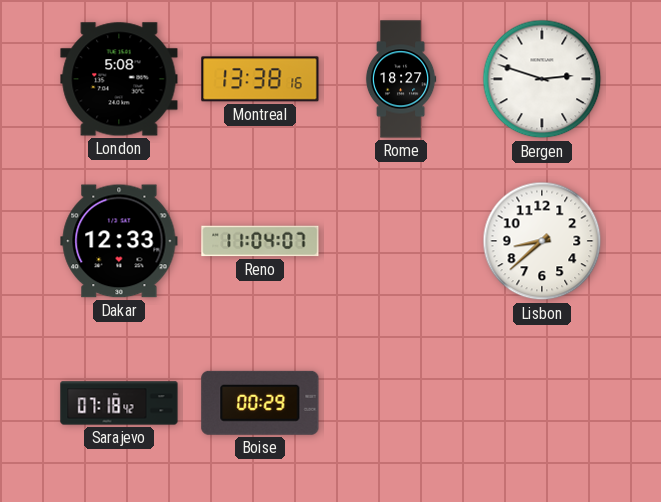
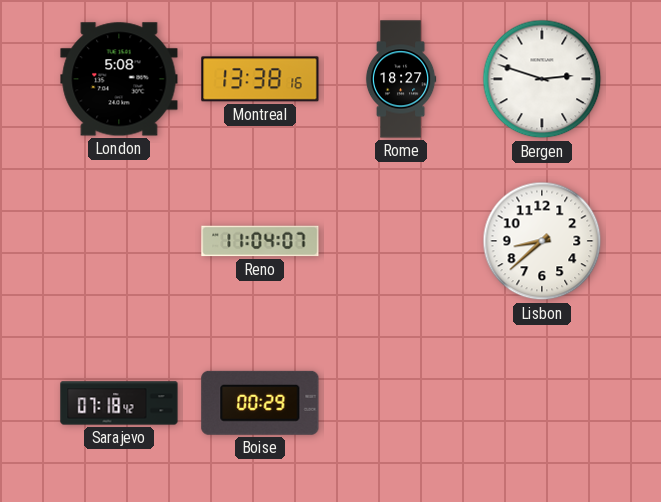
Dakar: 12:33 -> none (119, 241)
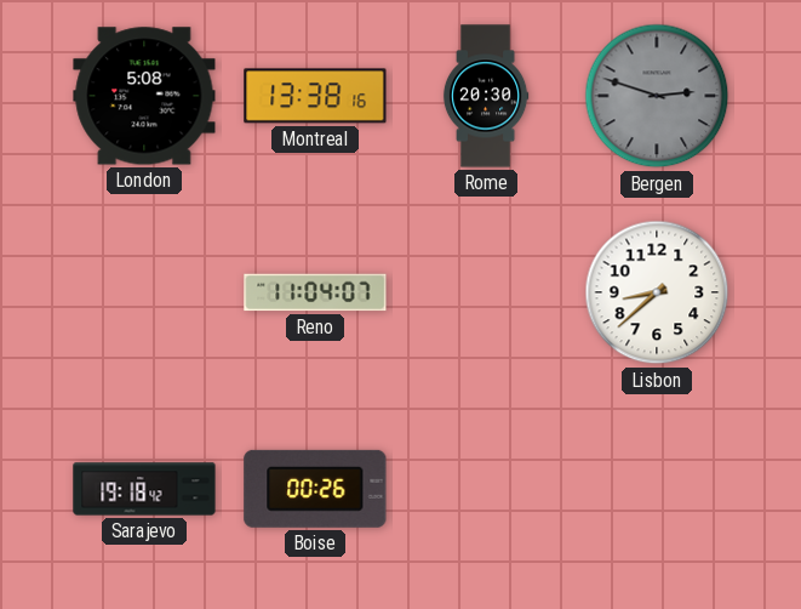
Rome: 18:27 -> 20:30 (486, 96)
Bergen dial: white -> grey (657, 96)
Sarajevo: 07:18 -> 19:18 (144, 489)
Boise: 00:29 -> 00:26 (315, 489)
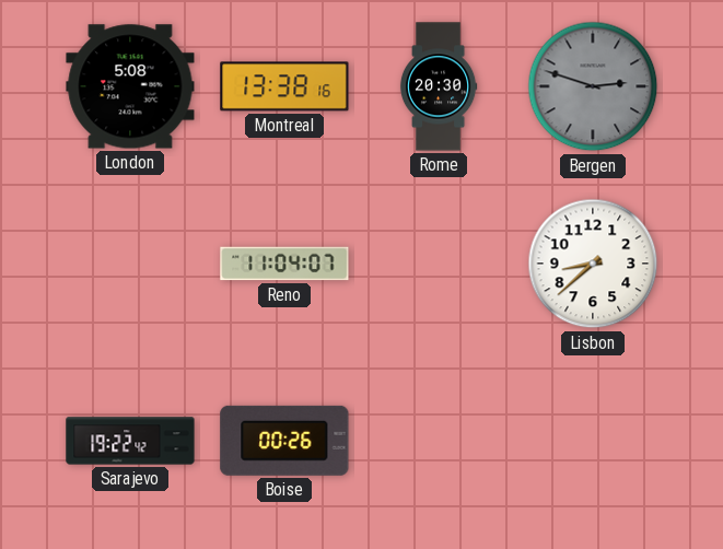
Sarajevo: 19:18 -> 19:22 (130, 441)
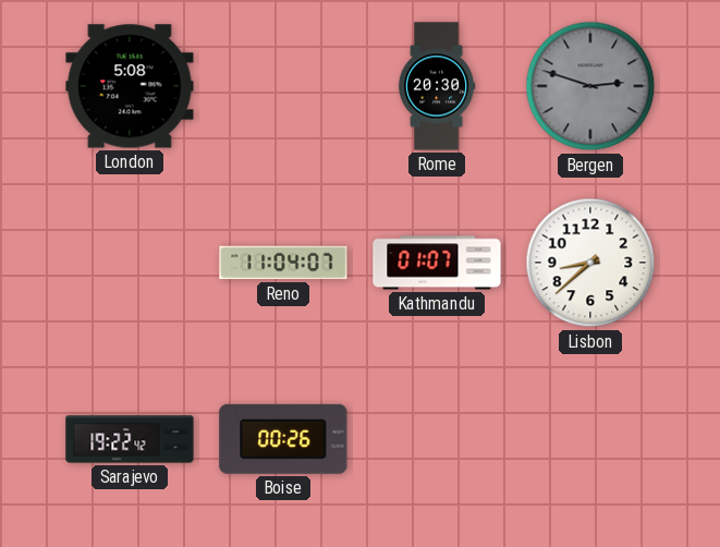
Montreal: 13:38 -> none (284, 86)
Kathmandu: none -> 01:07 (437, 263)
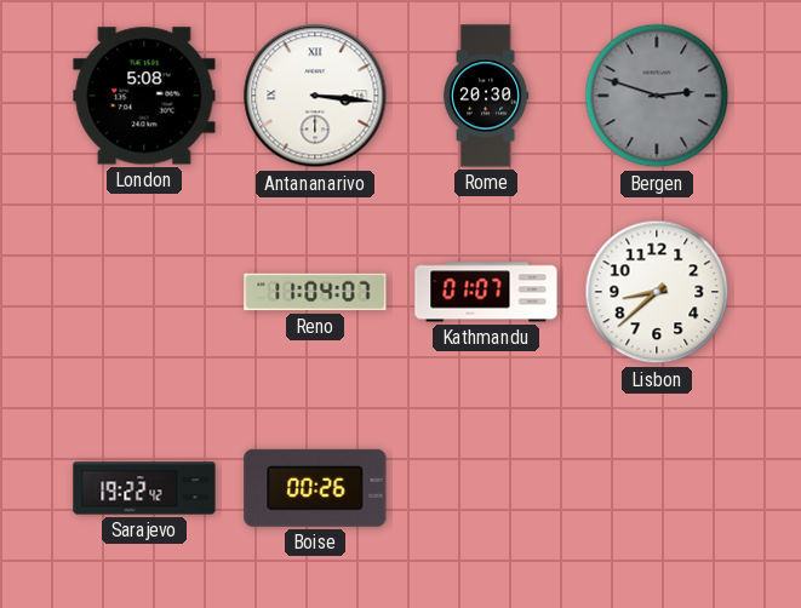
Antananarivo: none -> 3:16 (315, 96)
